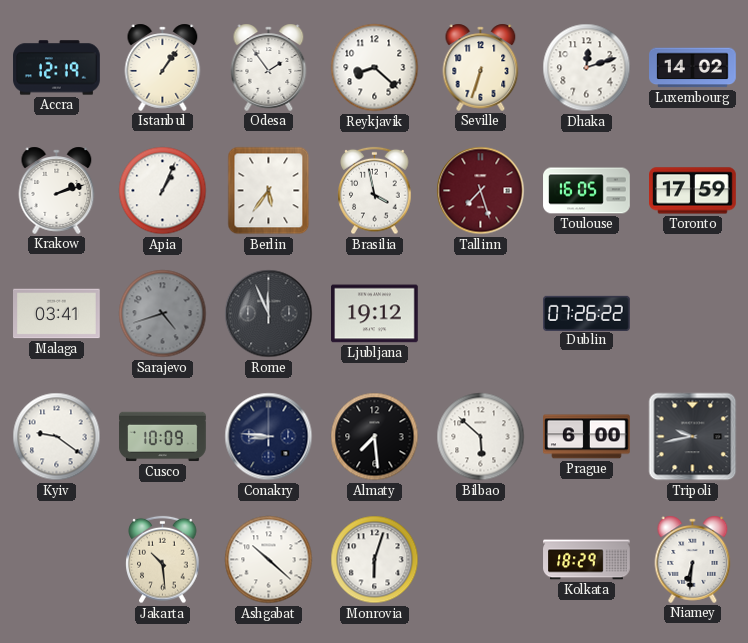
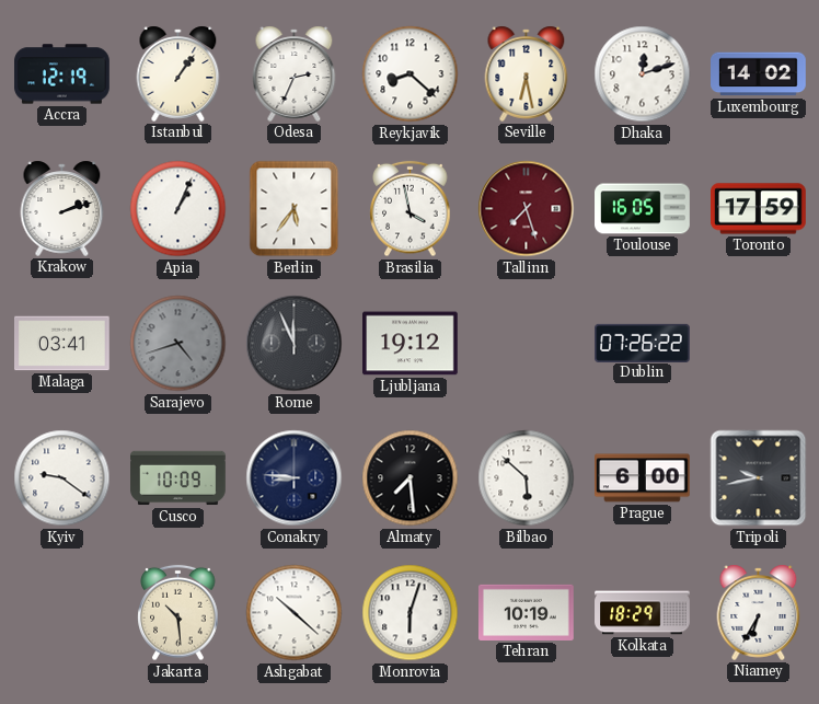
Odesa: 1:54 -> 2:34 (295, 73)
Seville: 6:33 -> 6:28 (527, 73)
Tehran: none -> 10:19 (527, 612)
Niamey: 6:31 -> 6:35 (759, 612)
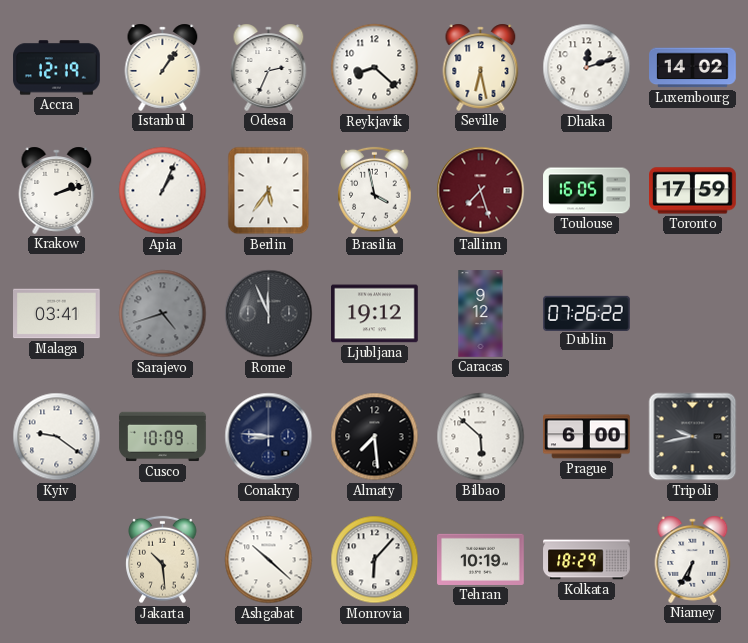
Caracas: none -> 9:12 (481, 314)
Monrovia: 6:03 -> 6:07 (375, 560)
